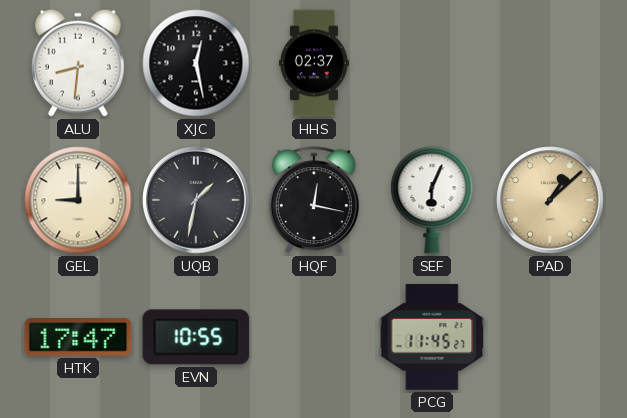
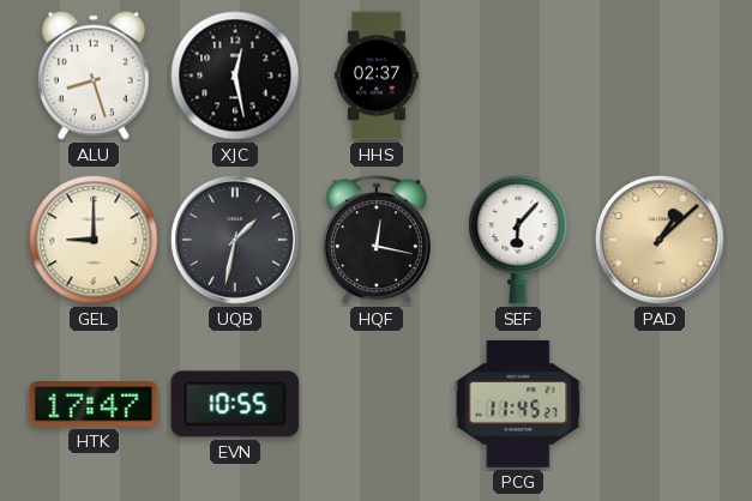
ALU: 8:31 -> 8:27 (95, 76)
SEF: 6:04 -> 6:07 (518, 240)
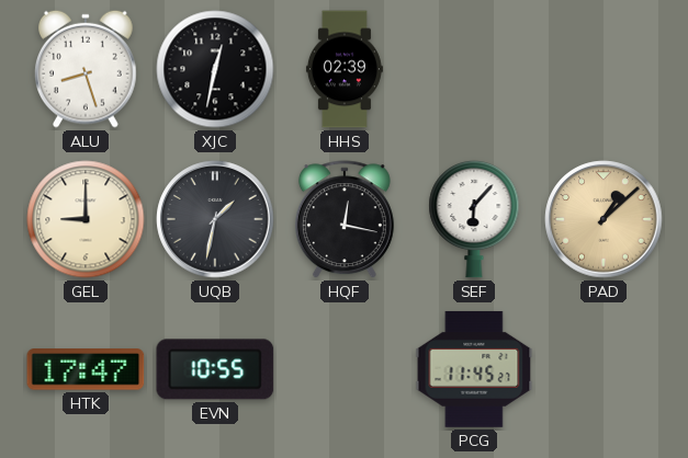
XJC: 12:28 -> 12:32 (215, 69)
HHS: 02:37 -> 02:39 (345, 69)
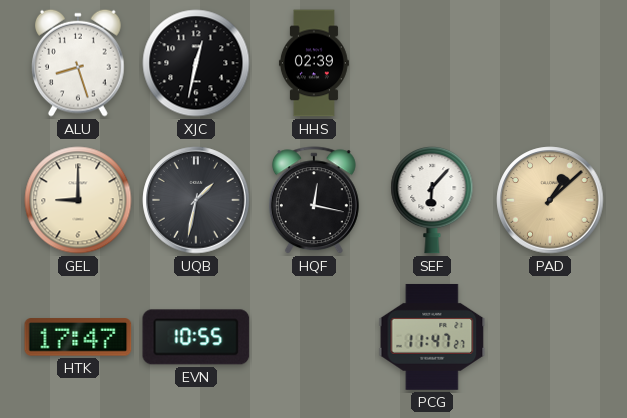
PCG: 11:45 -> 11:47 (432, 337)
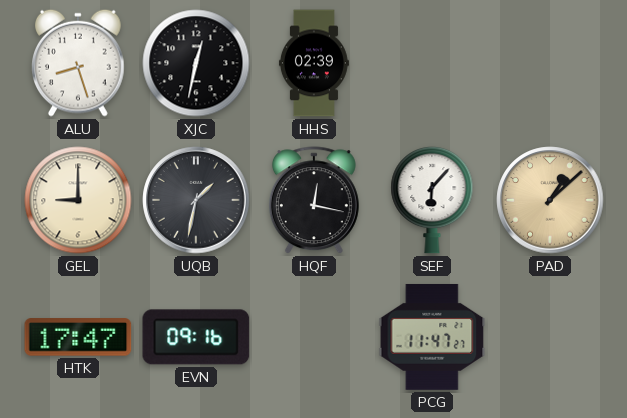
EVN: 10:55 -> 09:16 (196, 337)
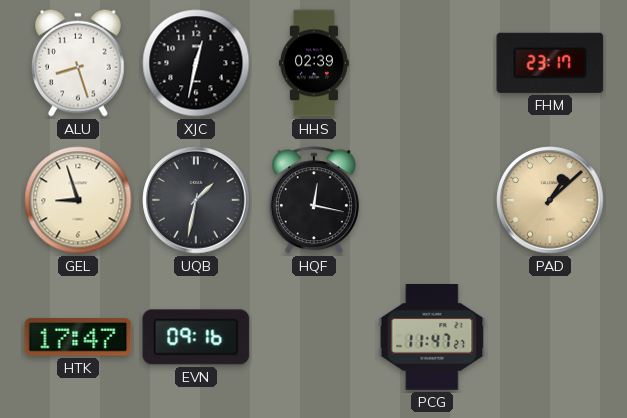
FHM: none -> 23:17 (550, 63)
GEL: 9:00 -> 8:57 (78, 200)
SEF: 6:07 -> none (432, 200)
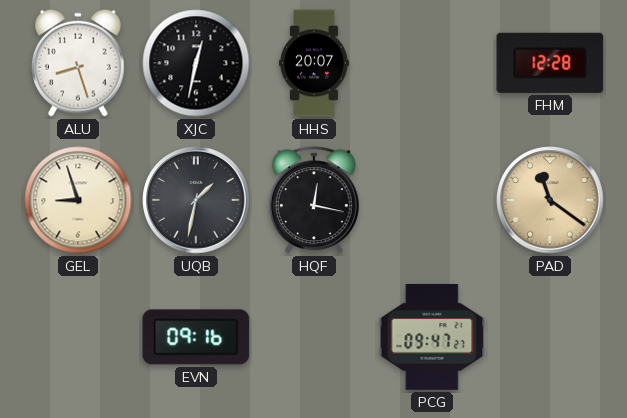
HHS: 02:39 -> 20:07 (314, 63)
FHM: 23:17 -> 12:28 (550, 63)
PAD: 1:08 -> 11:21 (550, 200)
HTK: 17:47 -> none (78, 337)
PCG: 11:47 -> 09:47 (432, 337)
